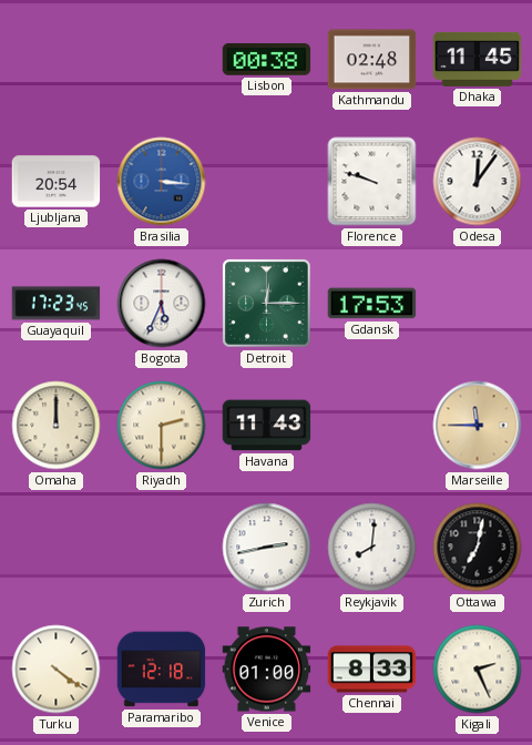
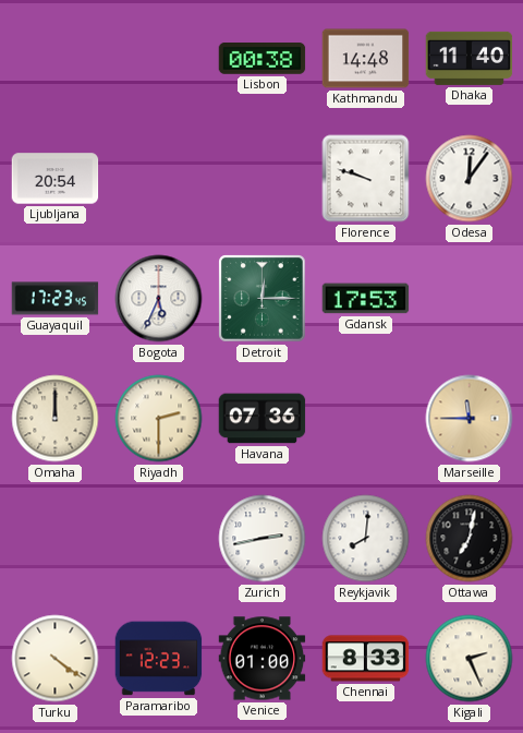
Kathmandu: 02:48 -> 14:48 (366, 59)
Dhaka: 11:45 -> 11:40 (470, 58)
Brasilia: 3:16 -> none (162, 182)
Havana: 11:43 -> 07:36 (263, 419)
Paramaribo: 12:18 -> 12:23 (159, 659)
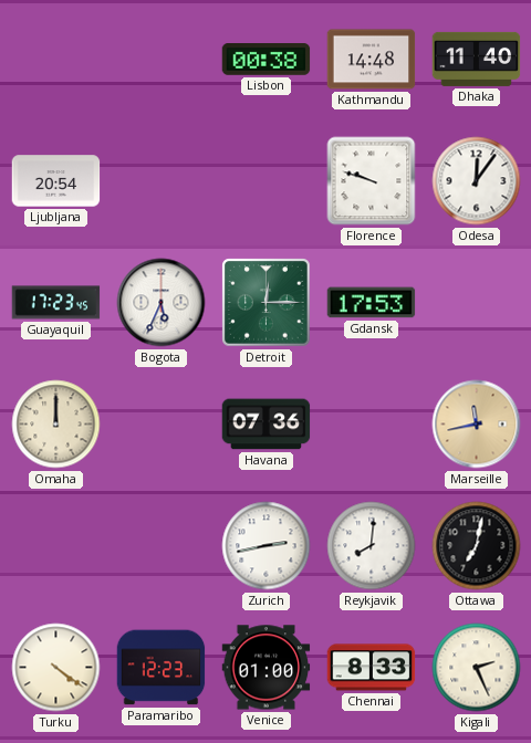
Riyadh: 2:30 -> none (159, 419)
Marseille: 11:45 -> 11:43 (477, 425)
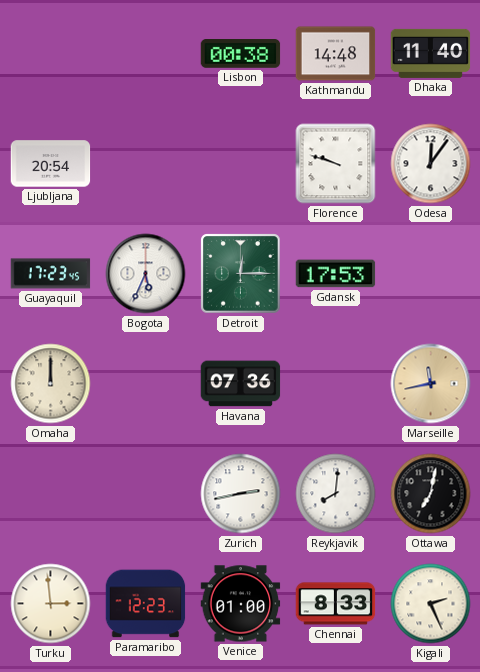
Turku: 4:21 -> 2:59 (51, 604)
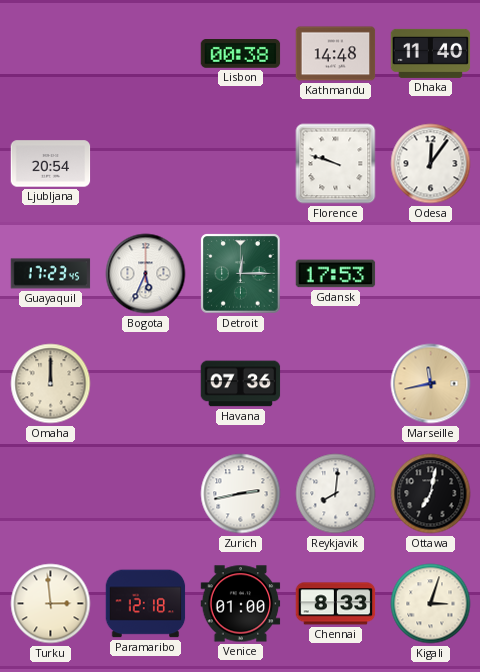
Paramaribo: 12:23 -> 12:18 (146, 604)
Kigali: 2:26 -> 3:03 (431, 604)
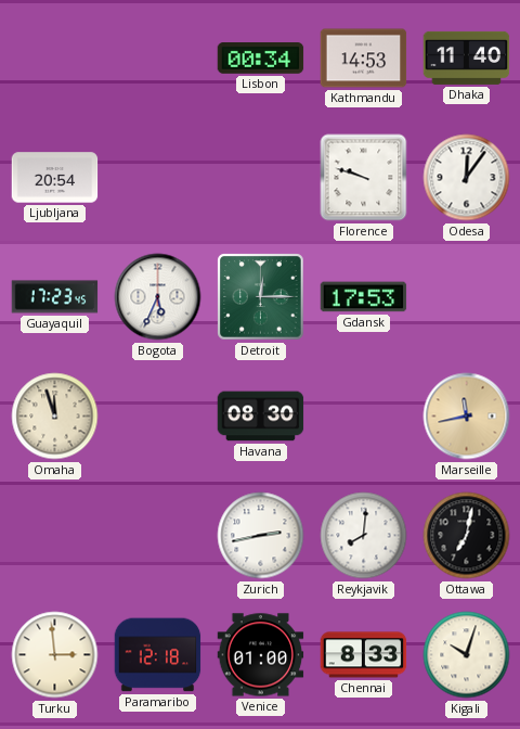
Lisbon: 00:38 -> 00:34 (261, 59)
Kathmandu: 14:48 -> 14:53 (364, 59)
Omaha: 12:00 -> 11:57 (55, 417)
Havana: 07:36 -> 08:30 (261, 417)
Kigali: 3:03 -> 10:03 (467, 655)
